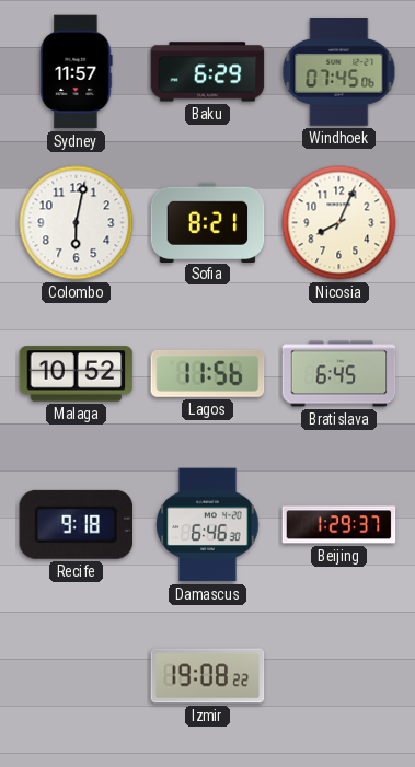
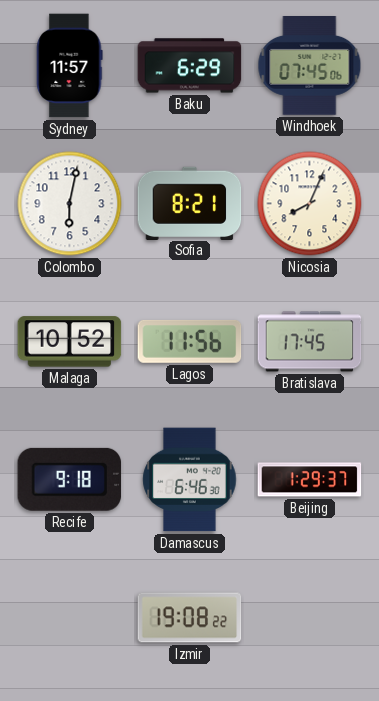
Bratislava: 6:45 -> 17:45 (310, 342)
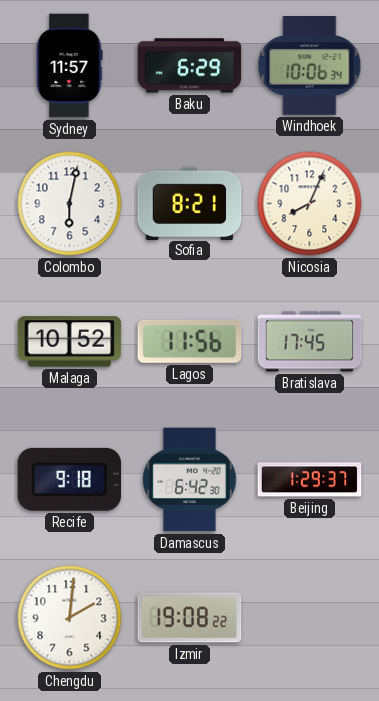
Windhoek: 07:45 -> 10:06 (310, 66)
Damascus: 6:46 -> 6:42 (190, 480)
Chengdu: none -> 2:01 (70, 618)
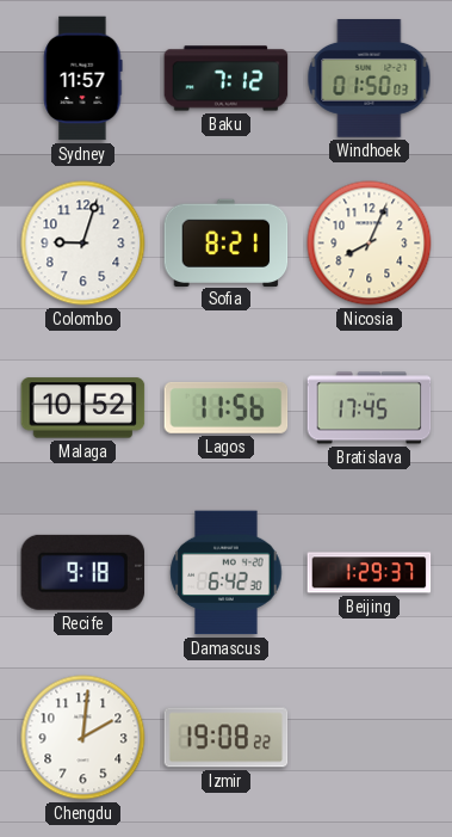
Baku: 6:29 -> 7:12 (227, 79)
Windhoek: 10:06 -> 01:50 (370, 79)
Colombo: 6:02 -> 9:03 (83, 244)
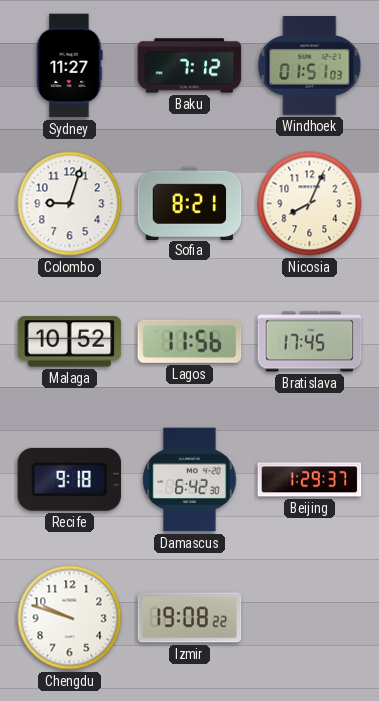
Sydney: 11:57 -> 11:27 (70, 66)
Windhoek: 01:50 -> 01:51 (310, 66)
Chengdu: 2:01 -> 9:48 (70, 618)
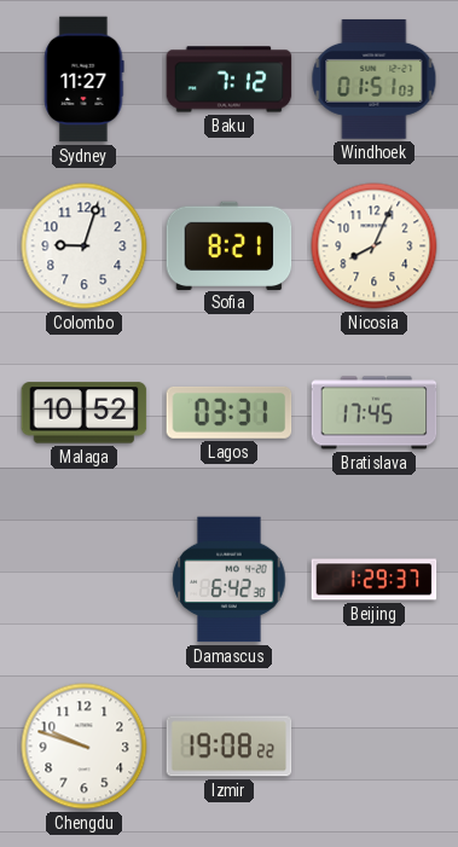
Lagos: 11:56 -> 03:31 (230, 412)
Recife: 9:18 -> none (70, 479)
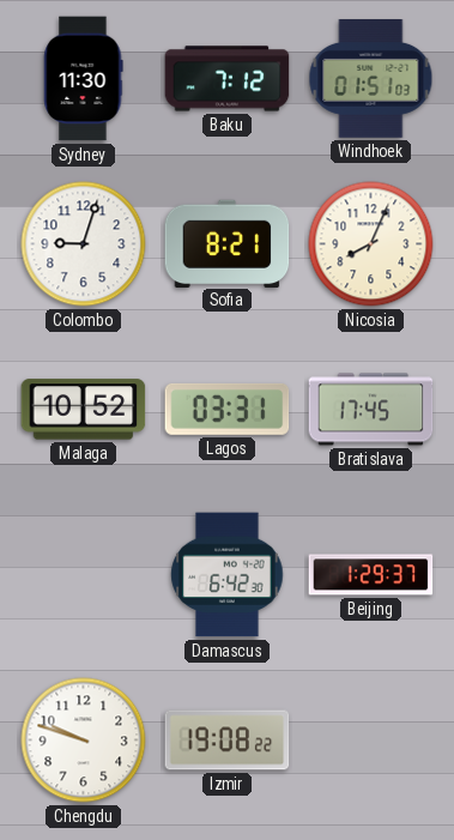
Sydney: 11:27 -> 11:30 (84, 79)
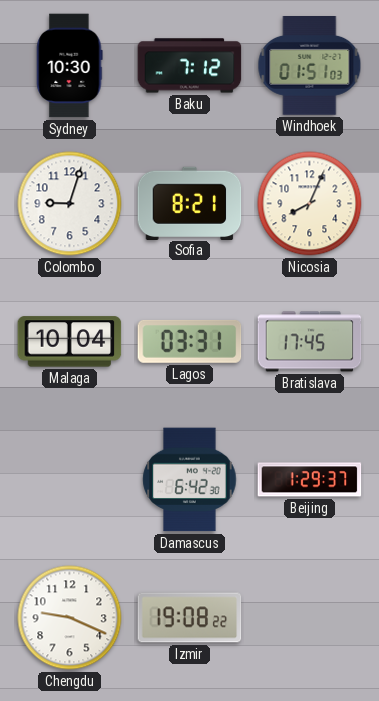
Sydney: 11:30 -> 10:30 (70, 66)
Malaga: 10:52 -> 10:04 (70, 342)
Chengdu: 9:48 -> 9:19 (70, 618)
